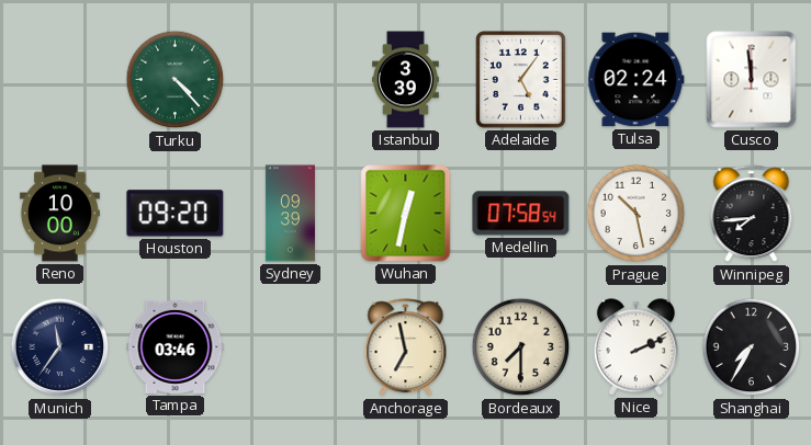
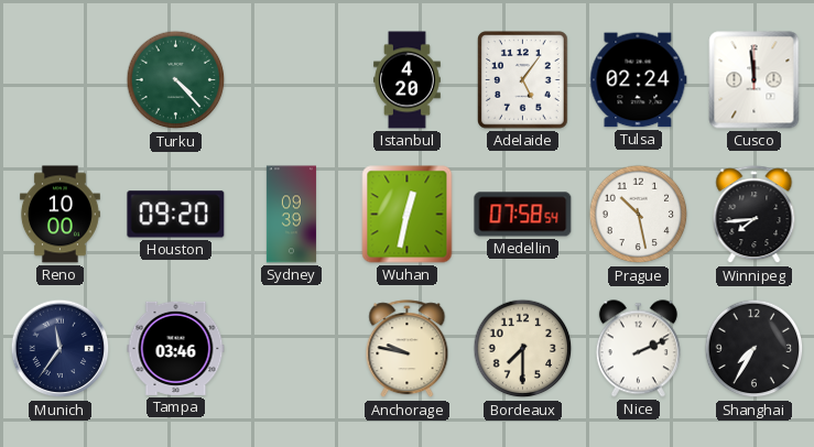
Istanbul: 3:39 -> 4:20 (408, 80)
Anchorage: 6:58 -> 9:47 (408, 349)
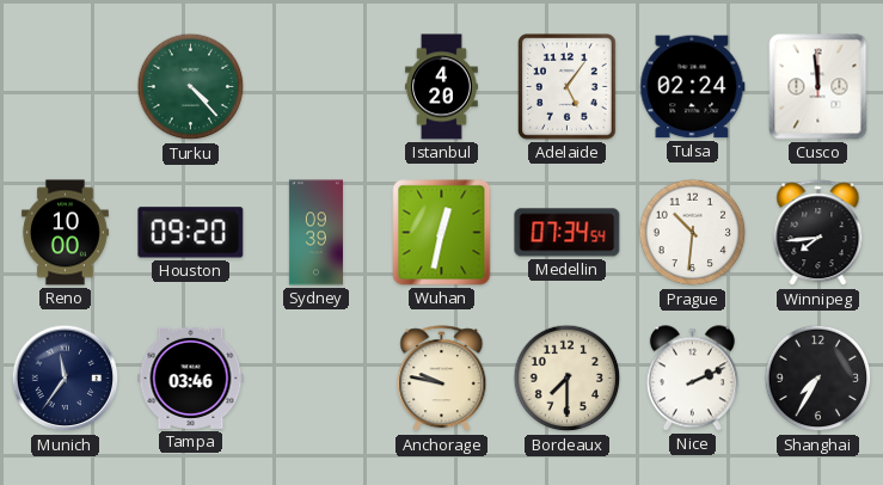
Medellin: 07:58 -> 07:34 (568, 233)
Prague: 10:28 -> 10:31 (693, 233)
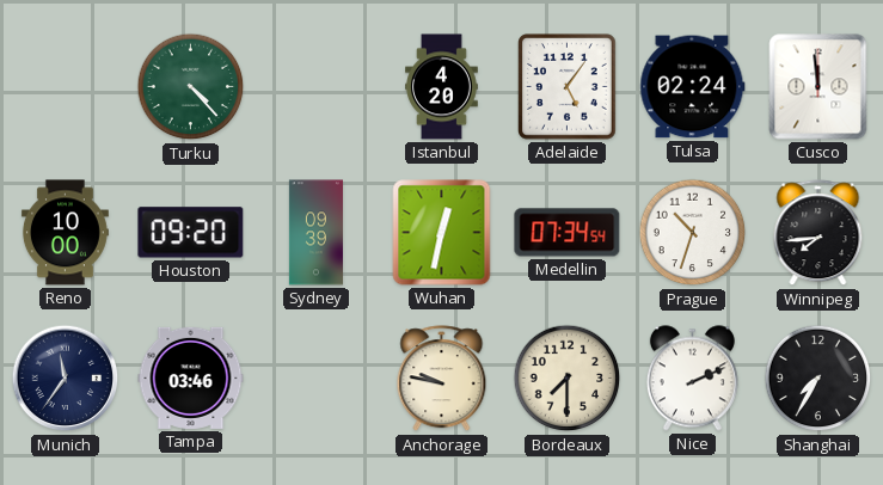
Prague: 10:31 -> 10:33 (693, 233)
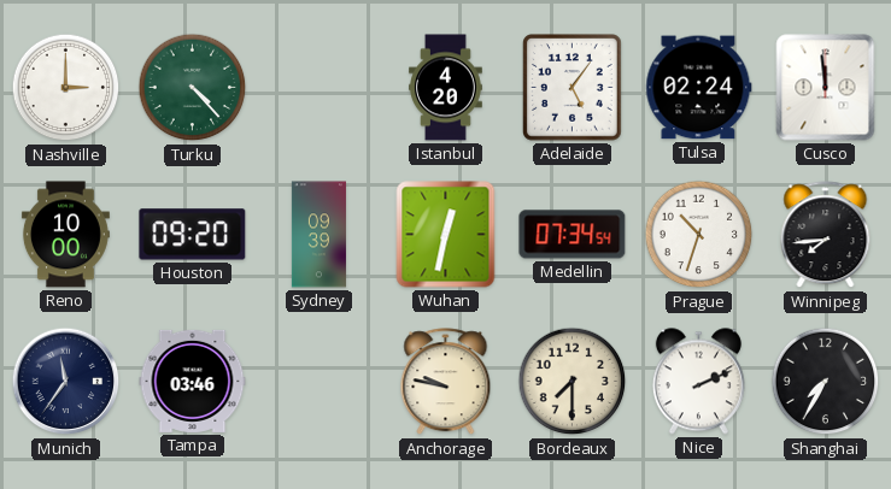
Nashville: none -> 3:00 (66, 88)
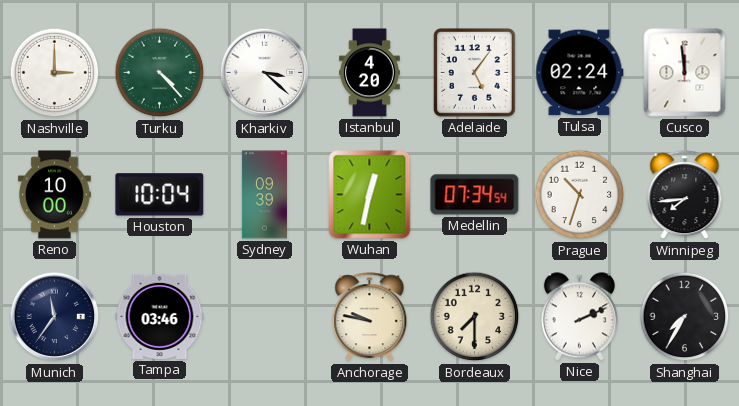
Kharkiv: none -> 3:22 (265, 73)
Houston: 09:20 -> 10:04 (160, 195)
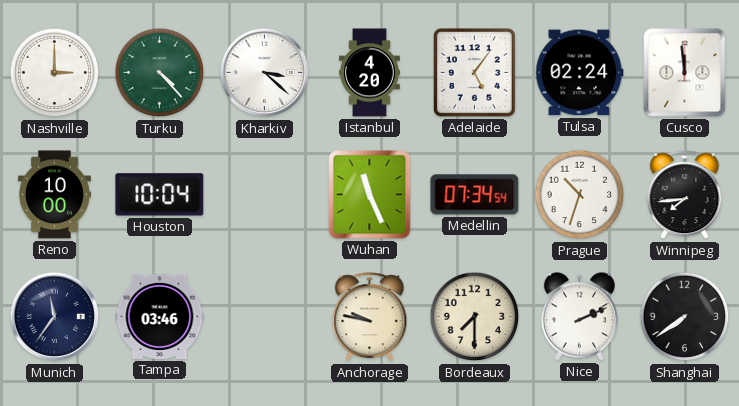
Sydney: 09:39 -> none (264, 195)
Wuhan: 12:32 -> 11:26 (370, 195)
Shanghai: 7:35 -> 7:39 (685, 317)
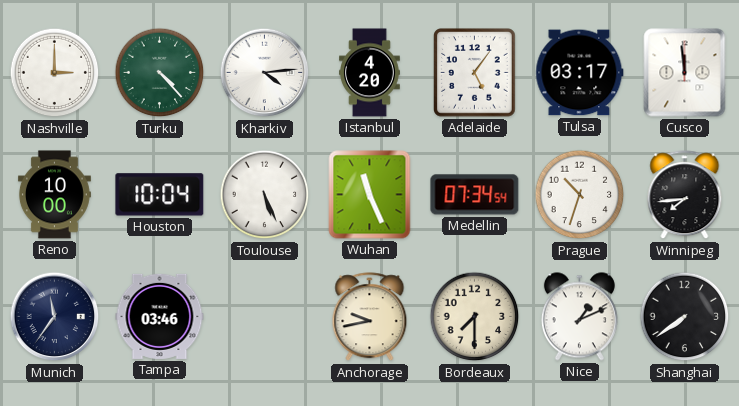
Kharkiv: 3:22 -> 4:14 (265, 73)
Tulsa: 02:24 -> 03:17 (580, 73)
Toulouse: none -> 5:26 (265, 195)
Anchorage: 9:47 -> 9:43 (370, 317)
Nice: 2:11 -> 1:11 (579, 317)
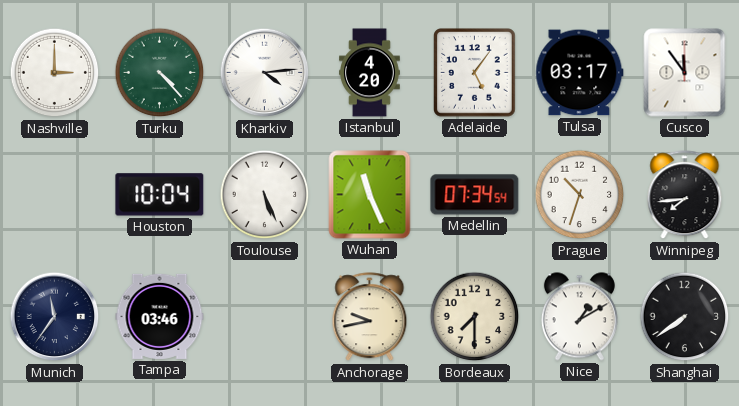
Cusco: 11:59 -> 11:54 (685, 73)
Reno: 10:00 -> none (54, 195)
Nice: 1:11 -> 1:10 (579, 317)
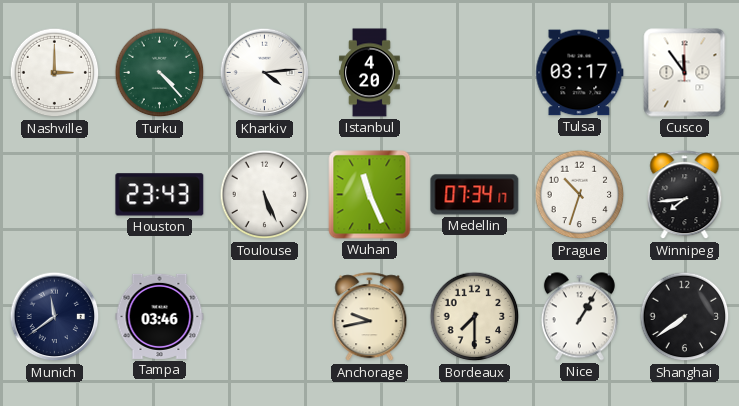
Adelaide: 5:06 -> none (475, 73)
Houston: 10:04 -> 23:43 (160, 195)
Medellin: 07:34:54 -> 07:34:17 (475, 195)
Munich: 11:36 -> 11:39 (55, 317)
Nice: 1:10 -> 1:05 (579, 317)
